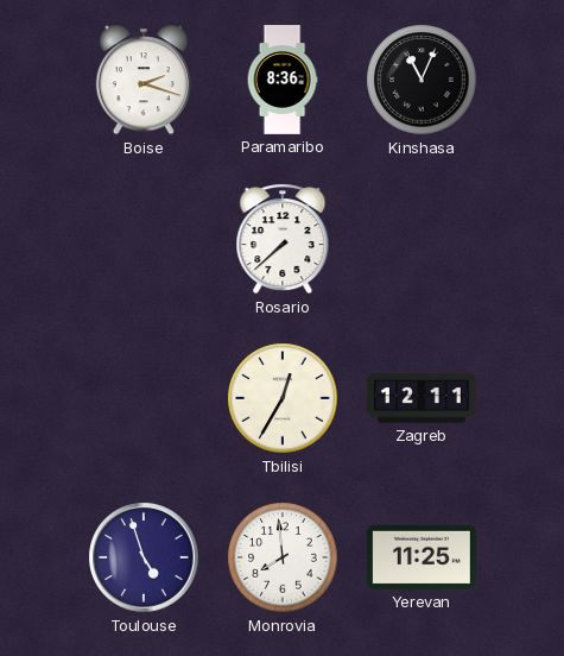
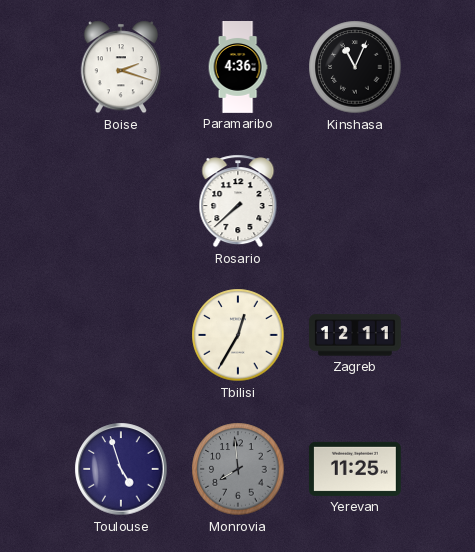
Paramaribo: 8:36 -> 4:36 (238, 68)
Monrovia dial: white -> grey (238, 469)
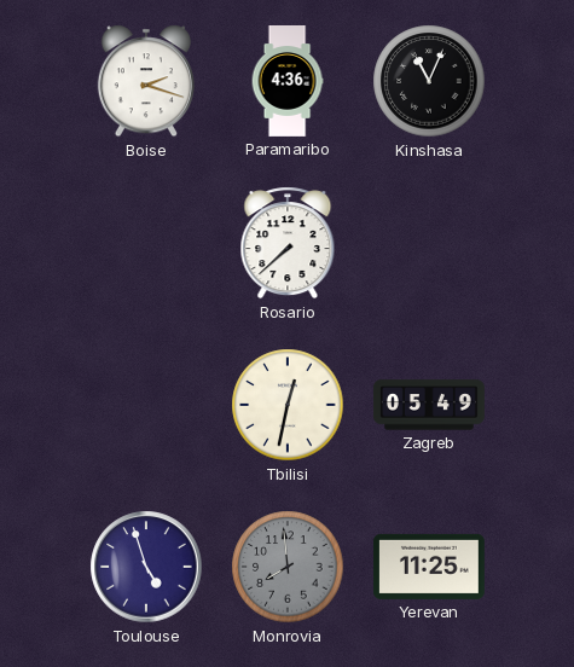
Tbilisi: 12:35 -> 12:32 (288, 405)
Zagreb: 12:11 -> 05:49 (429, 405)
